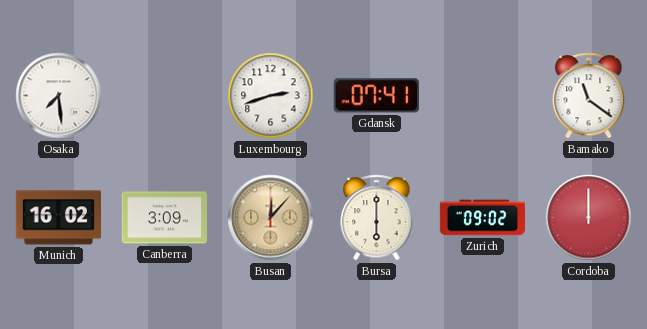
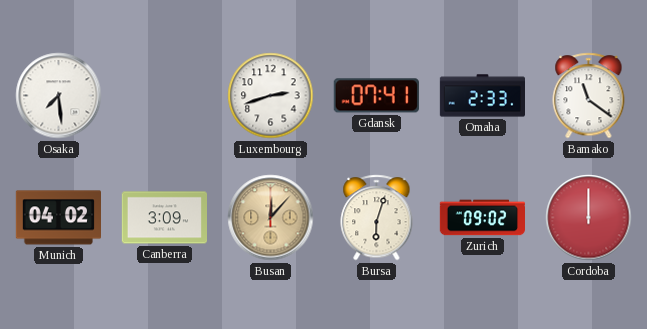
Omaha: none -> 2:33 (482, 96)
Munich: 16:02 -> 04:02 (58, 218)
Bursa: 6:00 -> 6:03 (377, 218)
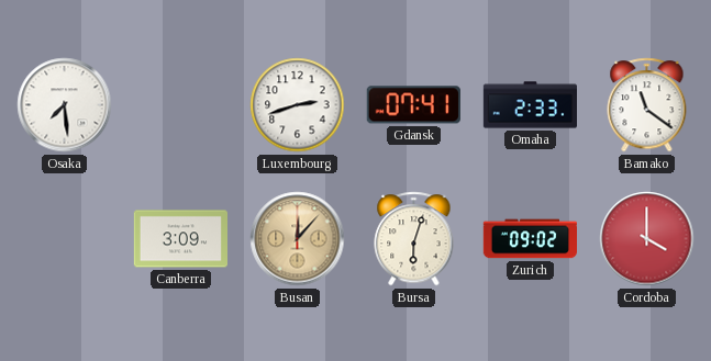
Munich: 04:02 -> none (58, 218)
Cordoba: 12:00 -> 4:00 (647, 239)
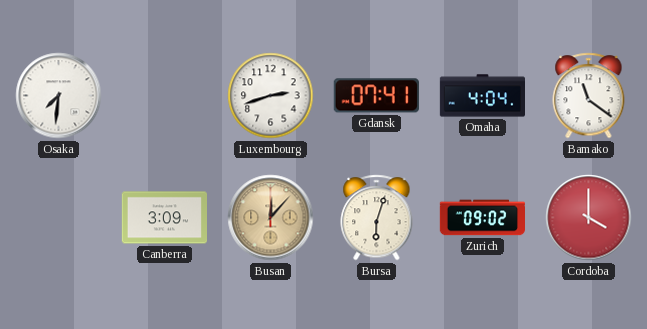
Osaka: 7:29 -> 7:31 (59, 96)
Omaha: 2:33 -> 4:04 (482, 96)
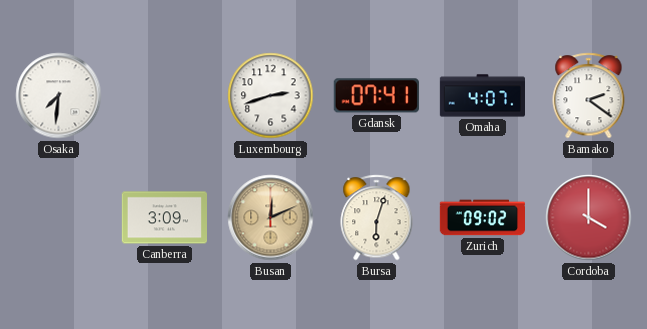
Omaha: 4:04 -> 4:07 (482, 96)
Bamako: 11:21 -> 2:21 (589, 96)
Busan: 12:07 -> 12:11 (271, 218)
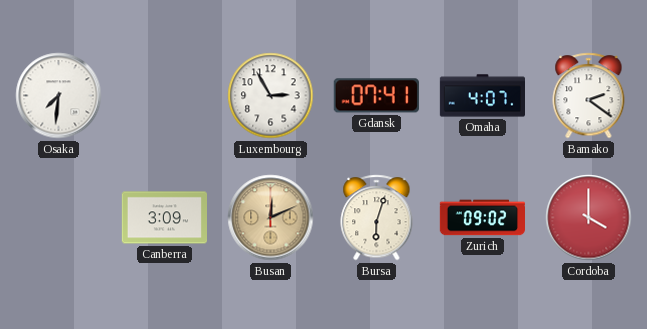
Luxembourg: 2:42 -> 2:55 (271, 96)
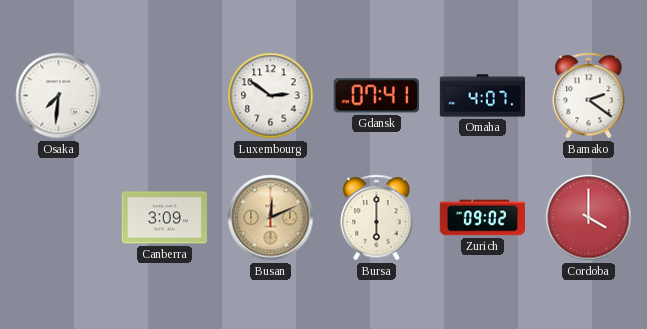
Luxembourg: 2:55 -> 2:51 (271, 96)
Bursa: 6:03 -> 6:00 (377, 218)
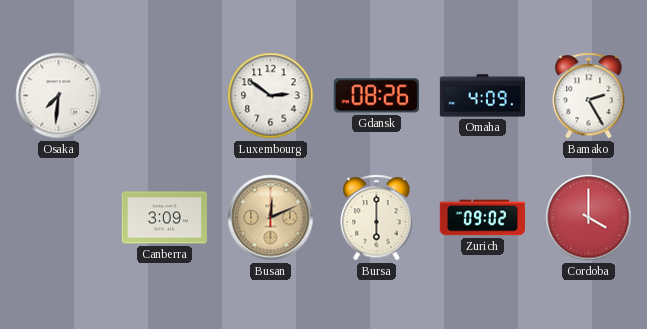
Gdansk: 07:41 -> 08:26 (376, 96)
Omaha: 4:07 -> 4:09 (482, 96)
Bamako: 2:21 -> 2:25 (589, 96)
